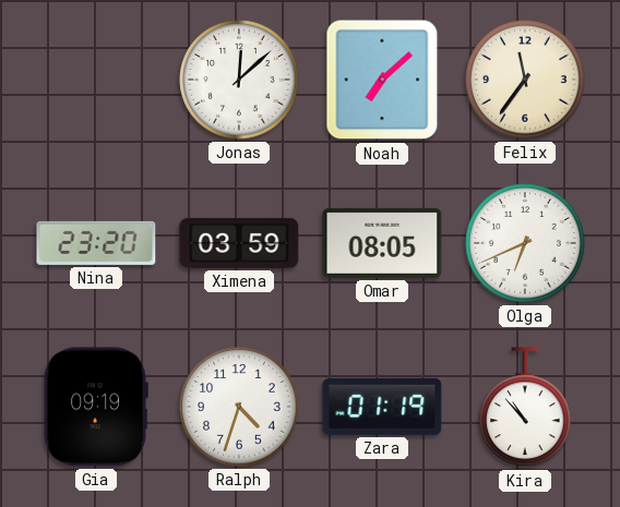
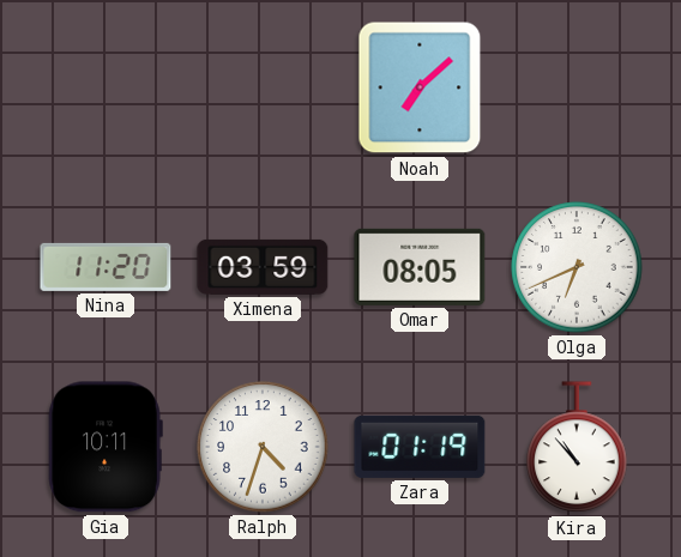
Jonas: 12:08 -> none (239, 80)
Felix: 11:36 -> none (525, 80)
Nina: 23:20 -> 11:20 (106, 267)
Gia: 09:19 -> 10:11 (106, 447)
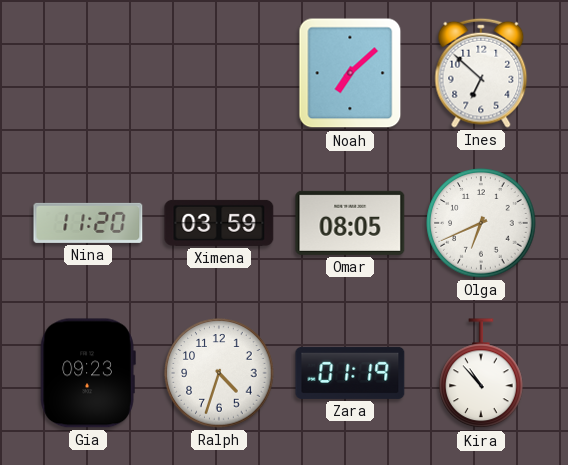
Ines: none -> 6:52 (481, 73)
Gia: 10:11 -> 09:23 (88, 373)
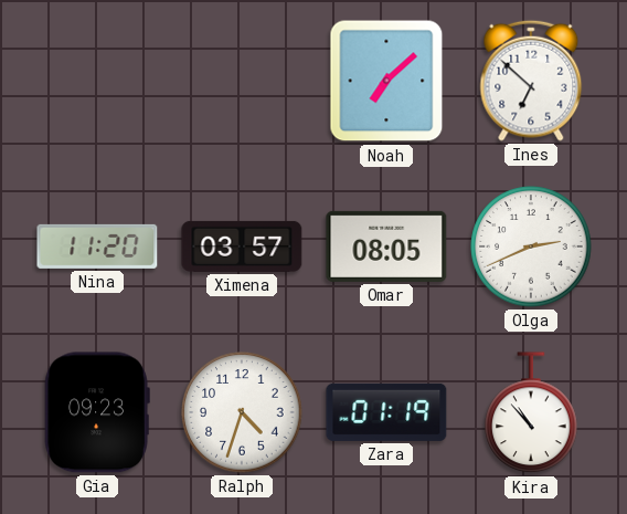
Ximena: 03:59 -> 03:57 (242, 246)
Olga: 6:41 -> 2:41 (531, 246)
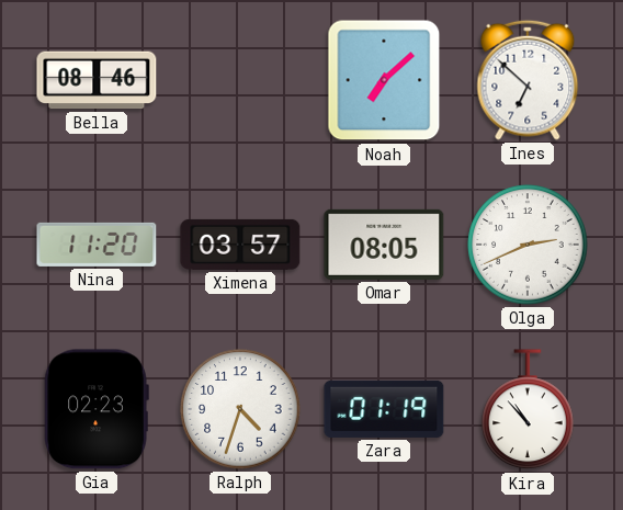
Bella: none -> 08:46 (97, 80)
Gia: 09:23 -> 02:23 (97, 409)
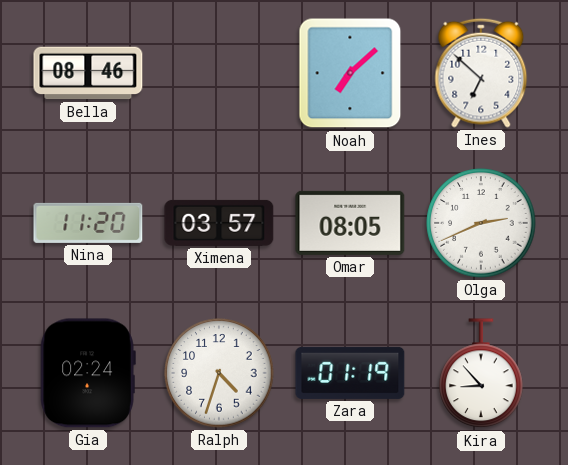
Gia: 02:23 -> 02:24 (88, 373)
Kira: 10:53 -> 8:53 (481, 374)
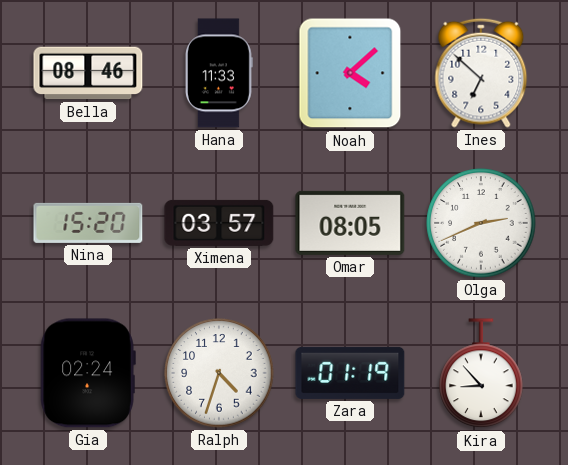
Hana: none -> 11:33 (219, 73)
Noah: 7:08 -> 4:08 (350, 73)
Nina: 11:20 -> 15:20 (88, 223)
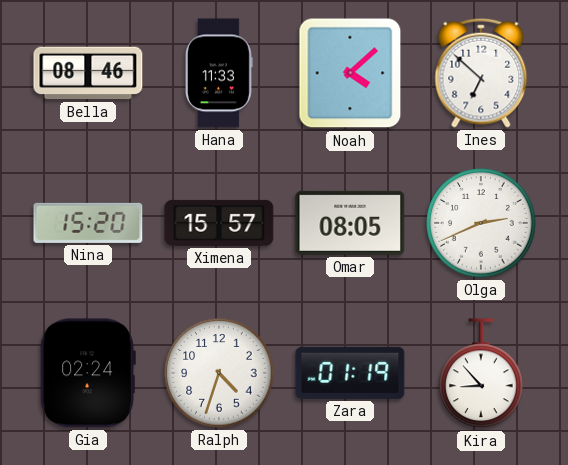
Ximena: 03:57 -> 15:57 (219, 223)
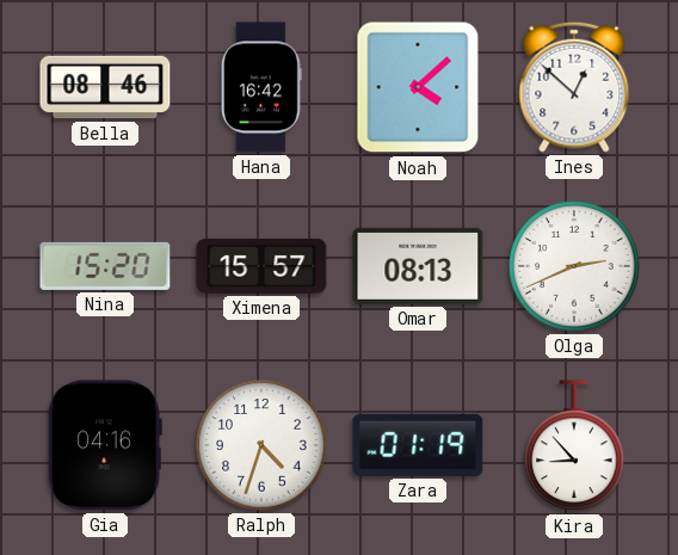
Hana: 11:33 -> 16:42 (261, 87)
Ines: 6:52 -> 12:52 (574, 87)
Omar: 08:05 -> 08:13 (418, 266)
Gia: 02:24 -> 04:16 (105, 445)
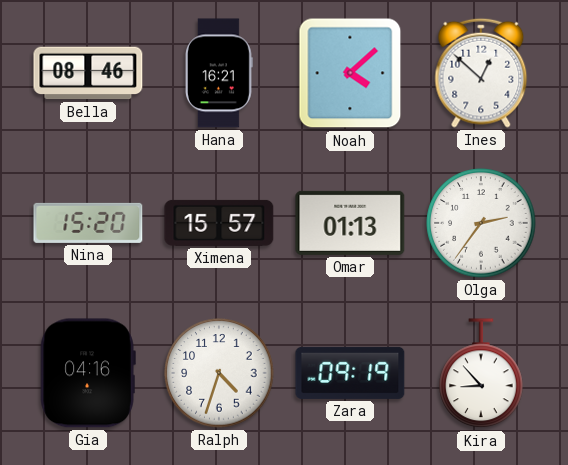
Hana: 16:42 -> 16:21 (219, 73)
Omar: 08:13 -> 01:13 (350, 223)
Olga: 2:41 -> 2:36 (481, 223)
Zara: 01:19 -> 09:19 (350, 373)
